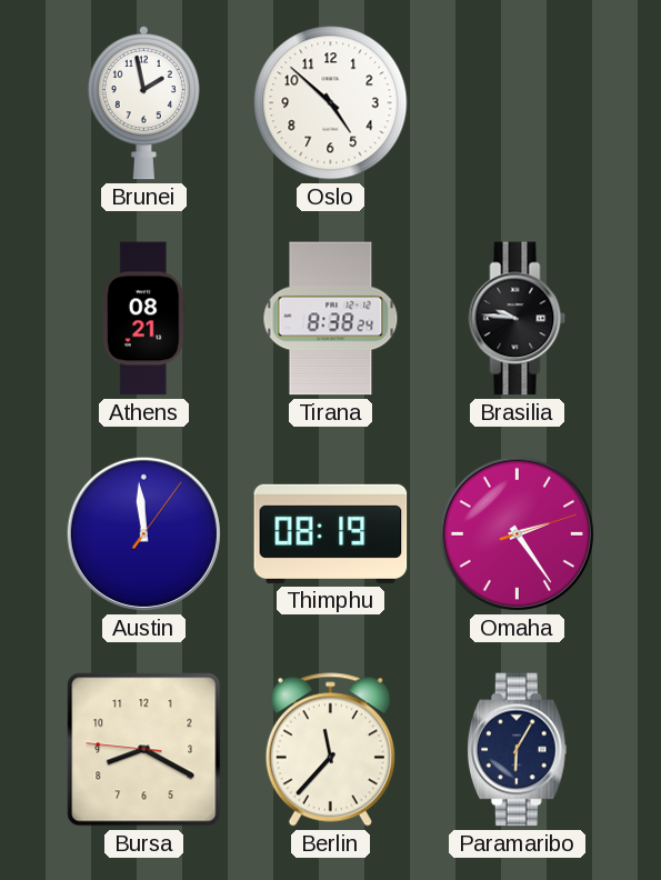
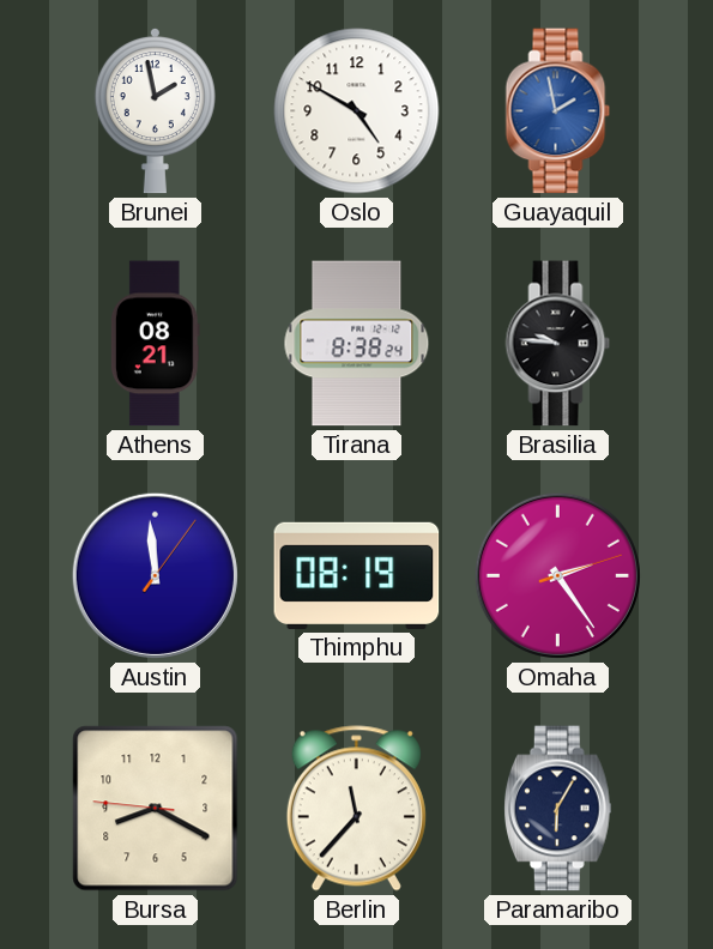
Oslo: 4:52 -> 4:50 (357, 111)
Guayaquil: none -> 1:58 (558, 111)
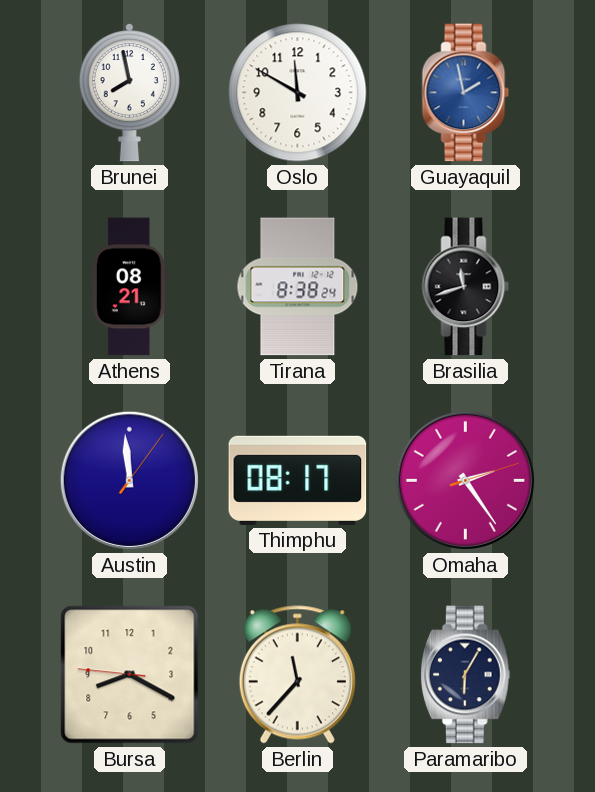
Brunei: 1:58 -> 7:58 (129, 92)
Oslo: 4:50 -> 11:50 (298, 93)
Brasilia: 9:46 -> 11:42 (466, 287)
Thimphu: 08:19 -> 08:17 (298, 480)
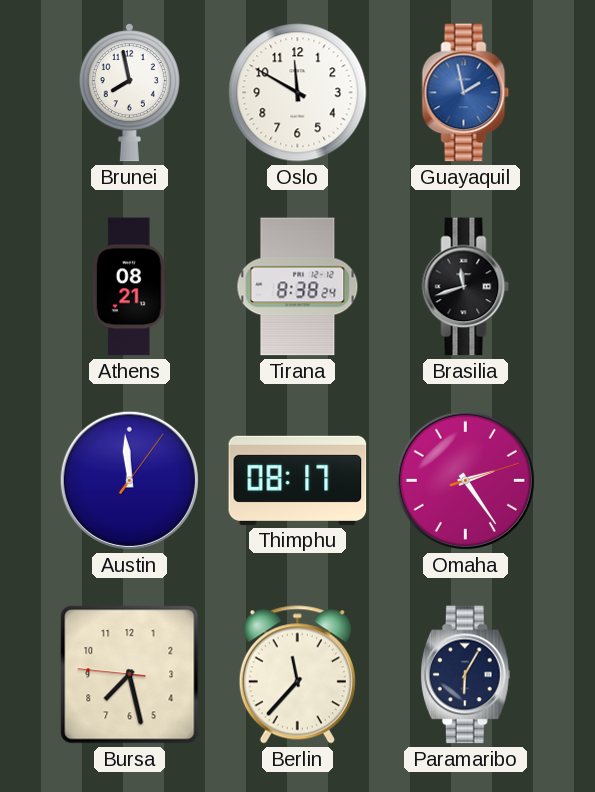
Bursa: 8:19 -> 7:27 (130, 675)
